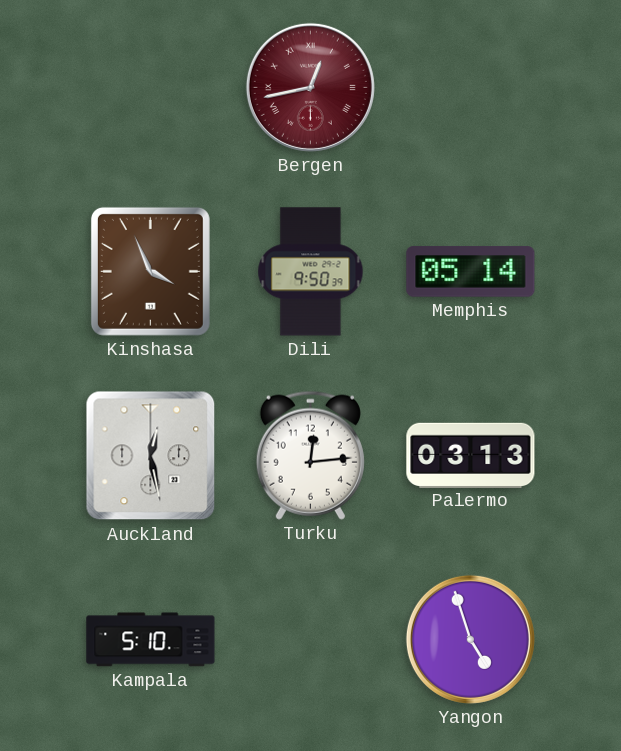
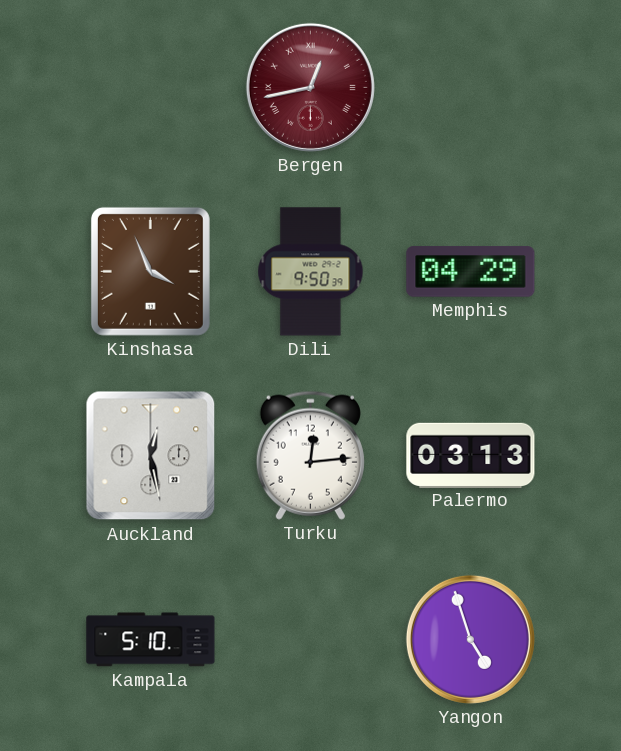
Memphis: 05:14 -> 04:29 (471, 272)
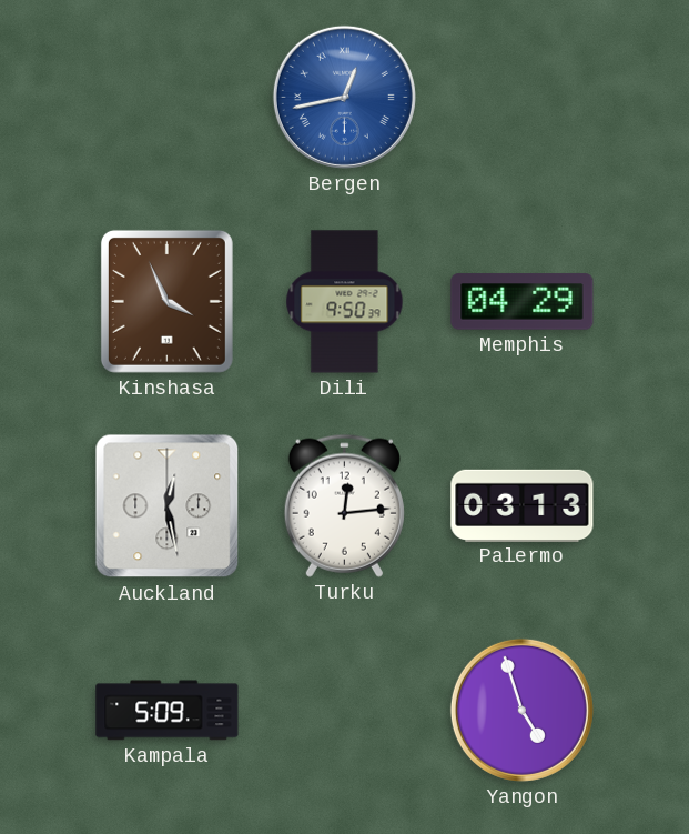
Bergen dial: burgundy -> blue (344, 97)
Kampala: 5:10 -> 5:09 (168, 711)
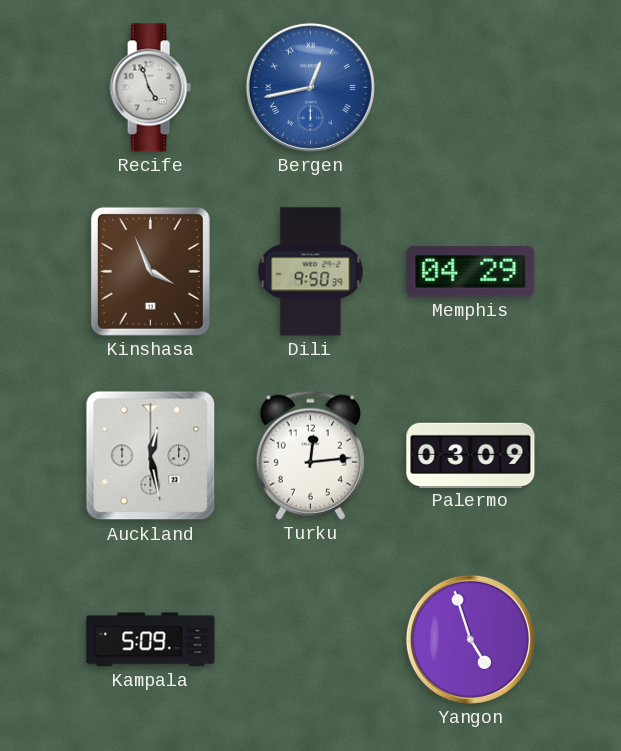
Recife: none -> 4:57 (150, 88)
Palermo: 03:13 -> 03:09 (471, 455)
